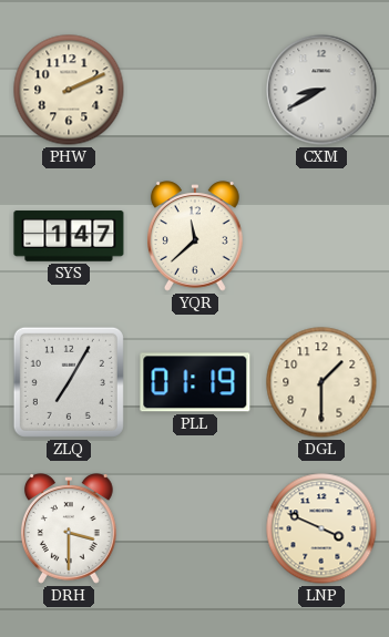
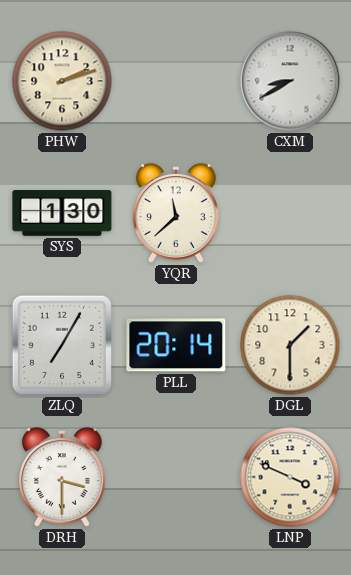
PHW: 2:11 -> 2:12 (62, 81)
SYS: 1:47 -> 1:30 (62, 213)
PLL: 01:19 -> 20:14 (176, 345)
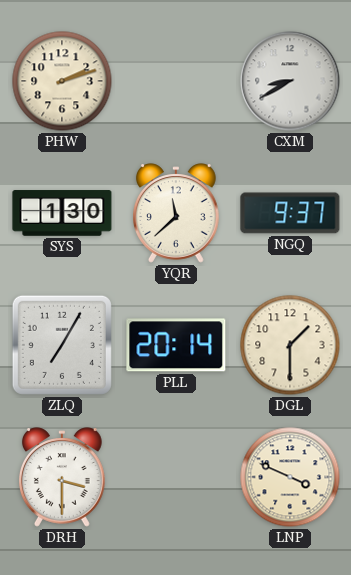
NGQ: none -> 9:37 (290, 213)
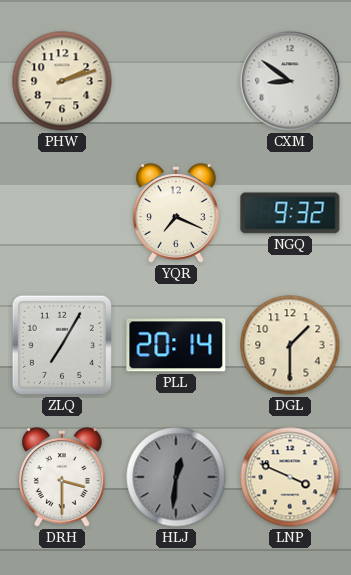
CXM: 8:40 -> 8:51 (290, 81)
SYS: 1:30 -> none (62, 213)
YQR: 11:38 -> 7:19 (177, 213)
NGQ: 9:37 -> 9:32 (290, 213)
HLJ: none -> 12:31 (176, 477)
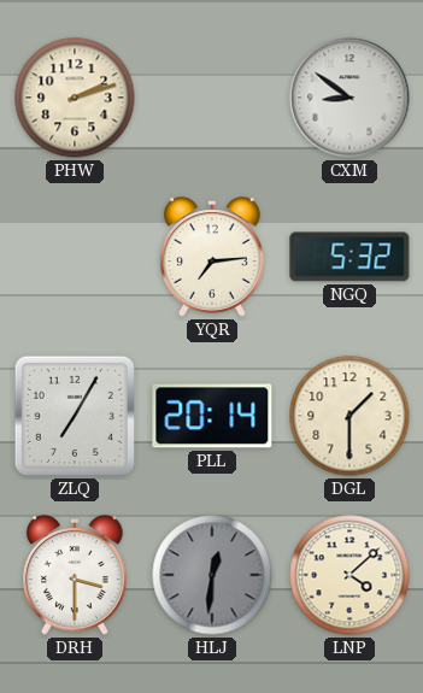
YQR: 7:19 -> 7:14 (213, 257)
NGQ: 9:32 -> 5:32 (349, 257)
LNP: 3:49 -> 4:08 (349, 575)
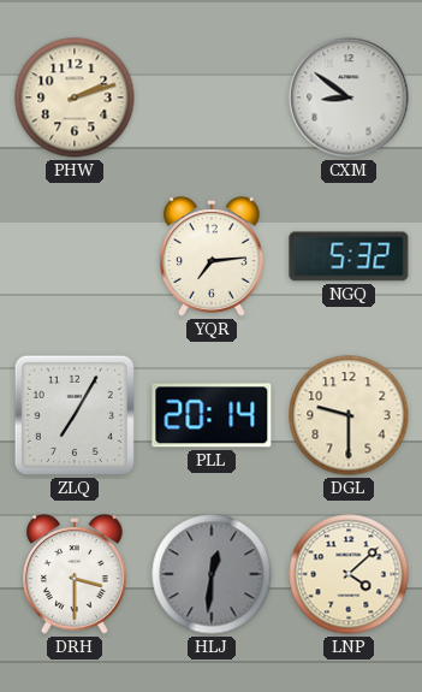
DGL: 1:30 -> 9:30 (349, 415)
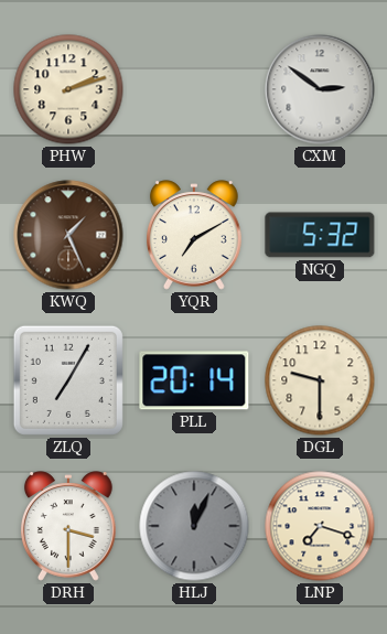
CXM: 8:51 -> 2:51 (320, 89)
KWQ: none -> 1:26 (68, 235)
YQR: 7:14 -> 7:10 (195, 235)
HLJ: 12:31 -> 12:04 (194, 526)
LNP: 4:08 -> 7:18 (320, 526)
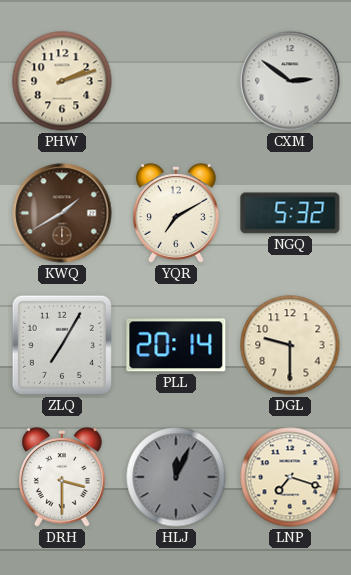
KWQ: 1:26 -> 1:40 (62, 213)
